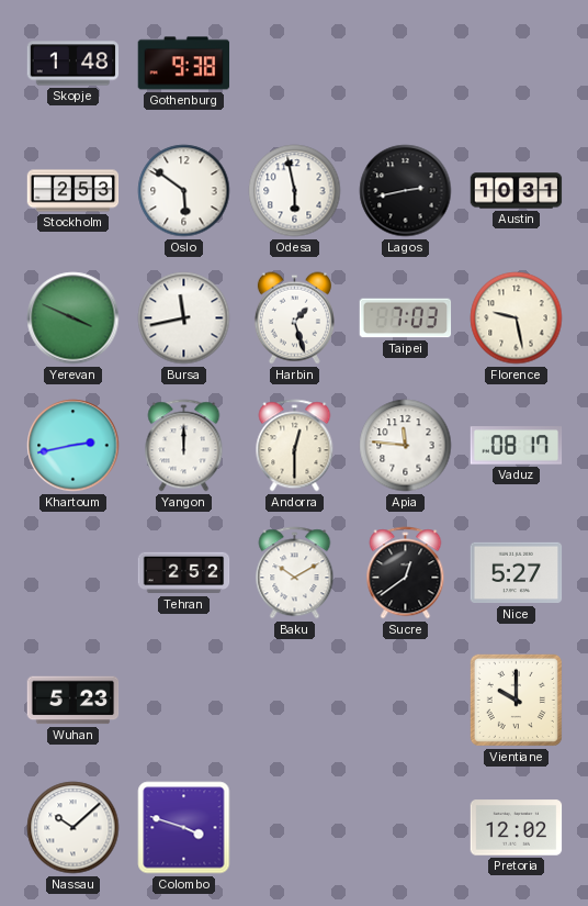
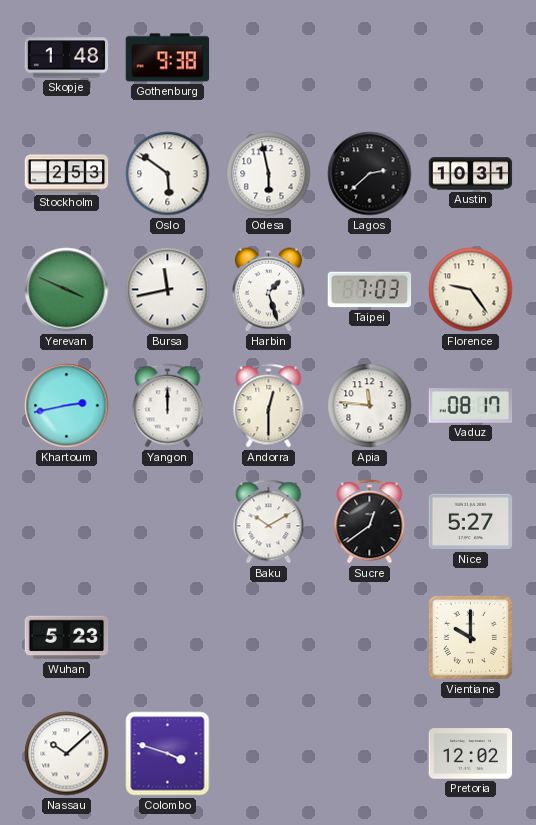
Lagos: 2:43 -> 2:38 (370, 174)
Florence: 9:28 -> 9:24 (471, 290)
Tehran: 2:52 -> none (184, 573)
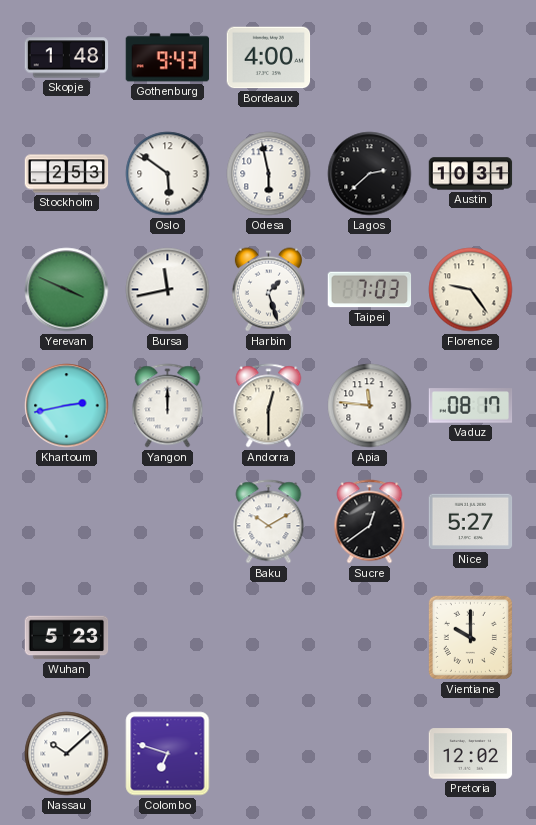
Gothenburg: 9:38 -> 9:43 (168, 58)
Bordeaux: none -> 4:00 (269, 58)
Colombo: 3:48 -> 6:48 (168, 754)
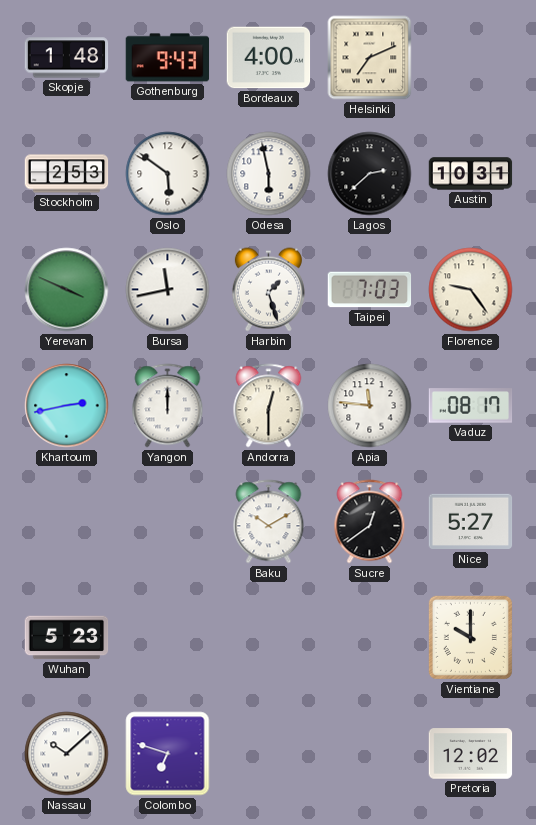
Helsinki: none -> 7:11 (370, 58)
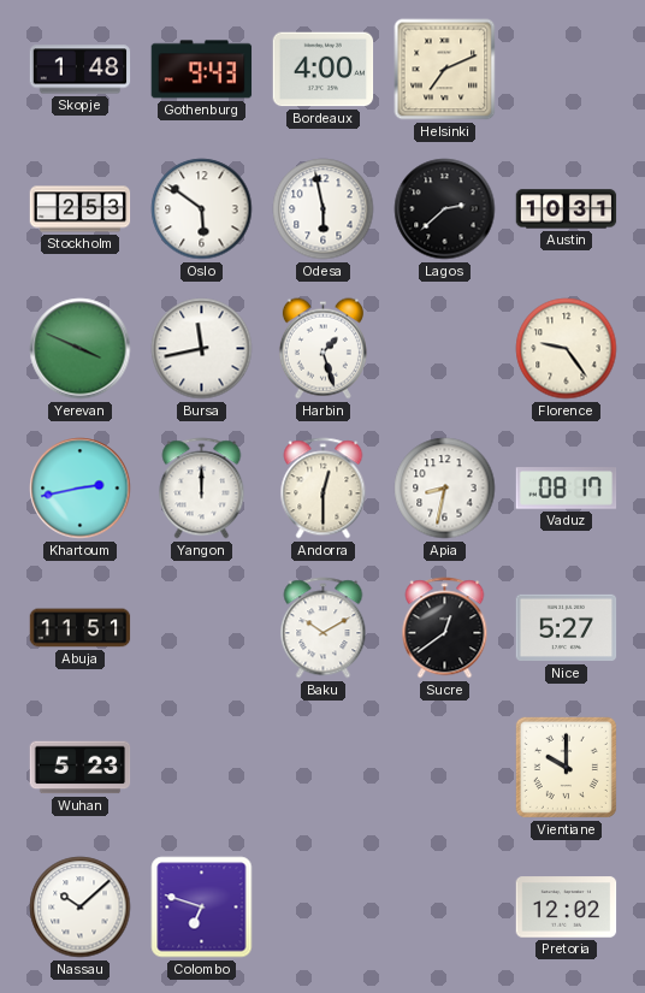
Taipei: 7:03 -> none (370, 290)
Apia: 11:46 -> 8:32 (445, 489)
Abuja: none -> 11:51 (81, 628)
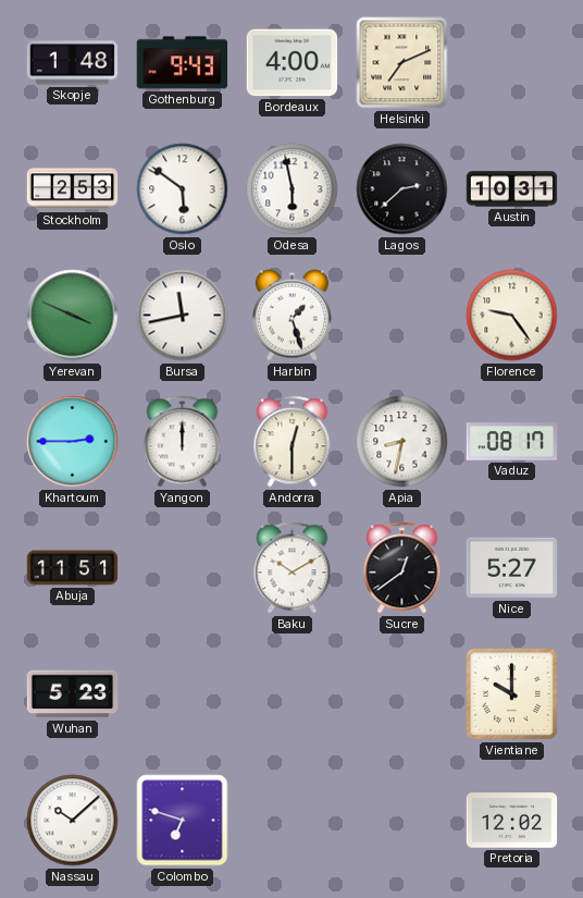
Khartoum: 2:43 -> 2:45 (73, 442)
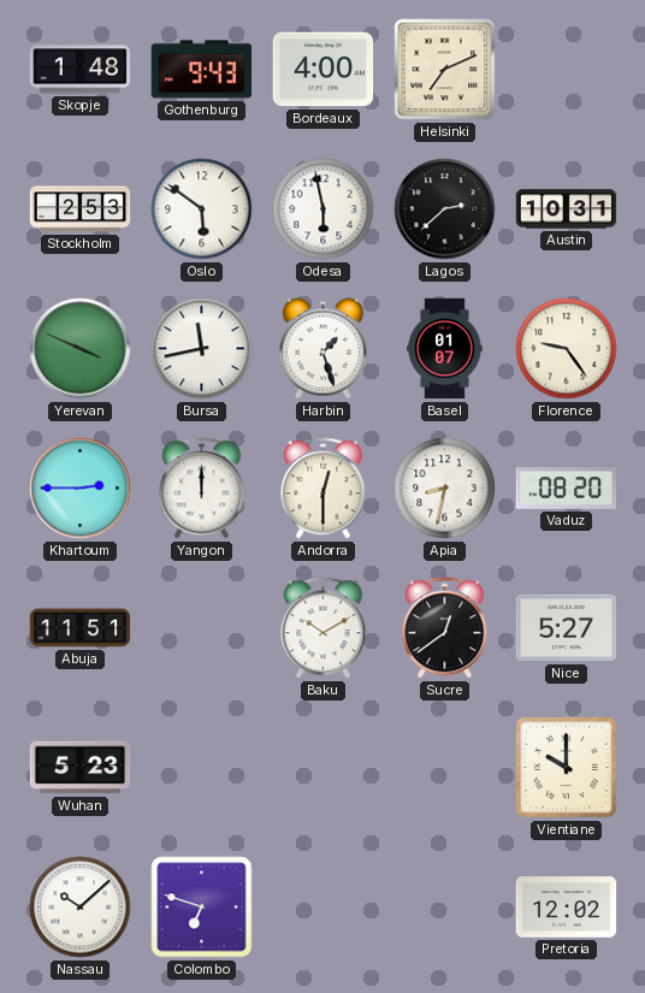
Basel: none -> 01:07 (445, 349)
Vaduz: 08:17 -> 08:20 (567, 489)
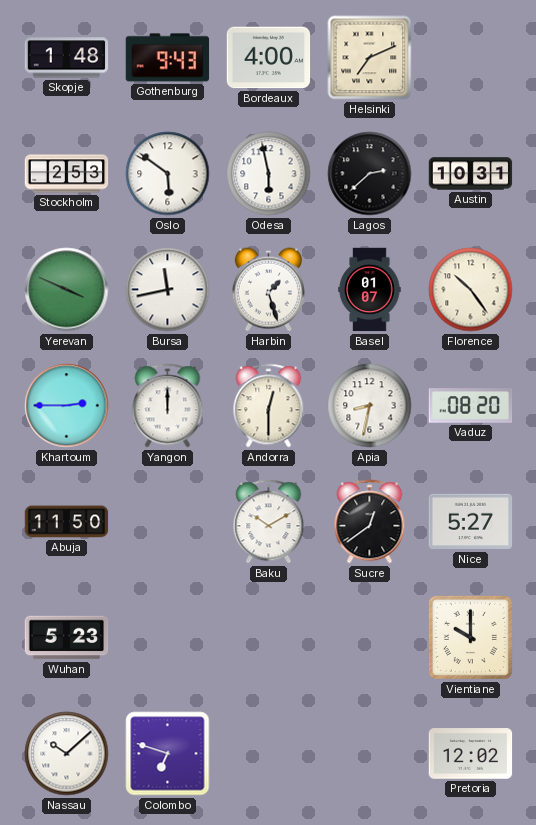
Florence: 9:24 -> 10:24 (471, 290)
Abuja: 11:51 -> 11:50 (67, 522)
